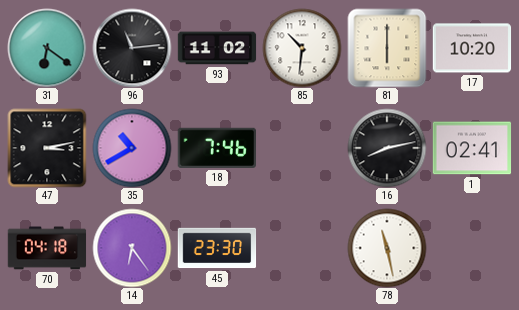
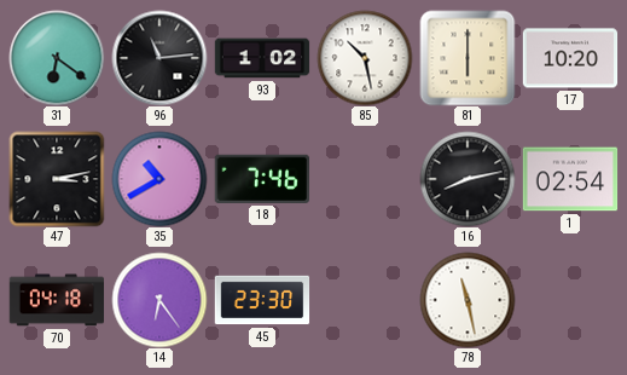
93: 11:02 -> 1:02 (262, 58)
85: 10:31 -> 10:28 (365, 58)
1: 02:41 -> 02:54 (570, 179)
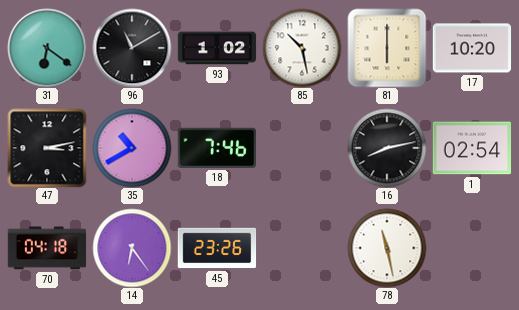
96: 11:14 -> 11:10 (132, 48)
45: 23:30 -> 23:26 (217, 248)
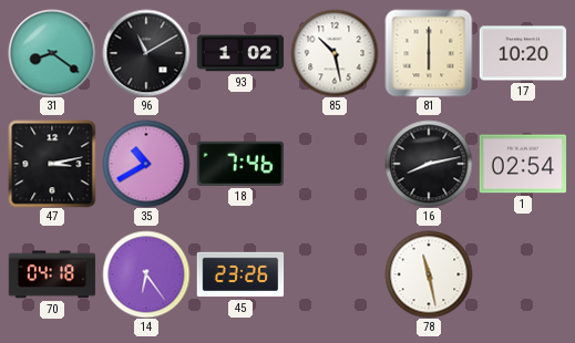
31: 6:21 -> 8:21 (52, 53)
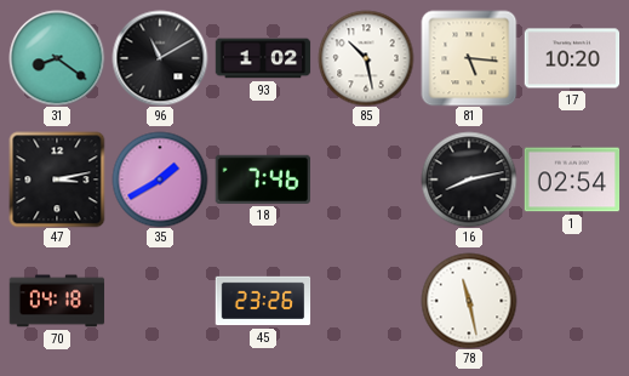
81: 6:00 -> 5:16 (469, 58)
35: 10:40 -> 1:40 (160, 180)
14: 6:24 -> none (146, 274)
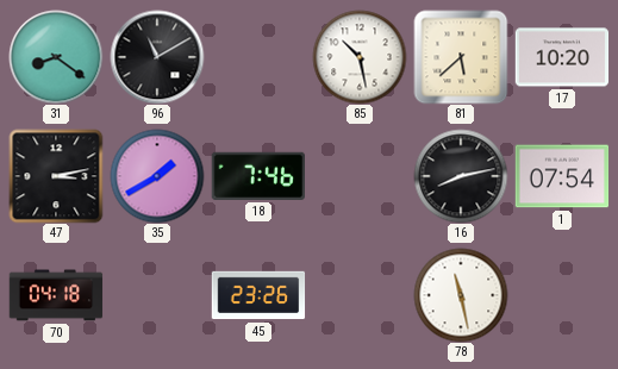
93: 1:02 -> none (263, 58)
81: 5:16 -> 5:38 (461, 57)
1: 02:54 -> 07:54 (562, 176)
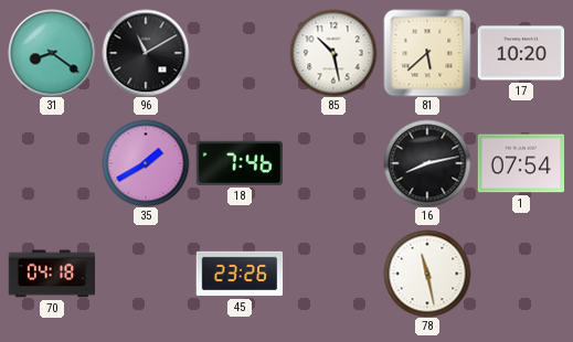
47: 3:13 -> none (56, 176)
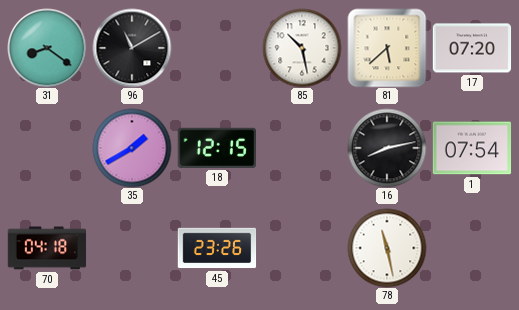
17: 10:20 -> 07:20 (472, 48)
18: 7:46 -> 12:15 (216, 148)
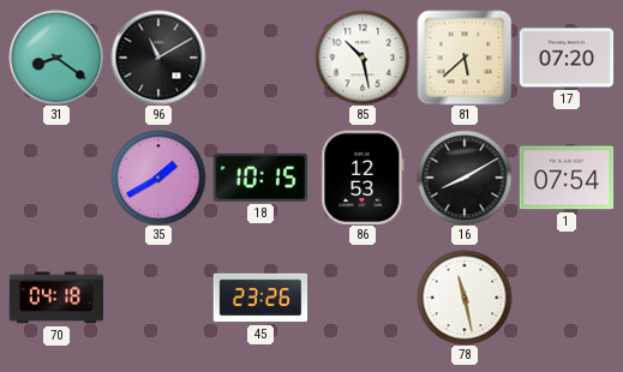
18: 12:15 -> 10:15 (259, 178)
86: none -> 12:53 (363, 176)
16: 8:13 -> 8:10 (465, 178)
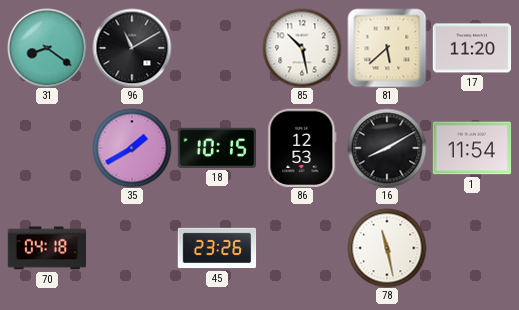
17: 07:20 -> 11:20 (472, 48)
1: 07:54 -> 11:54 (472, 148)
